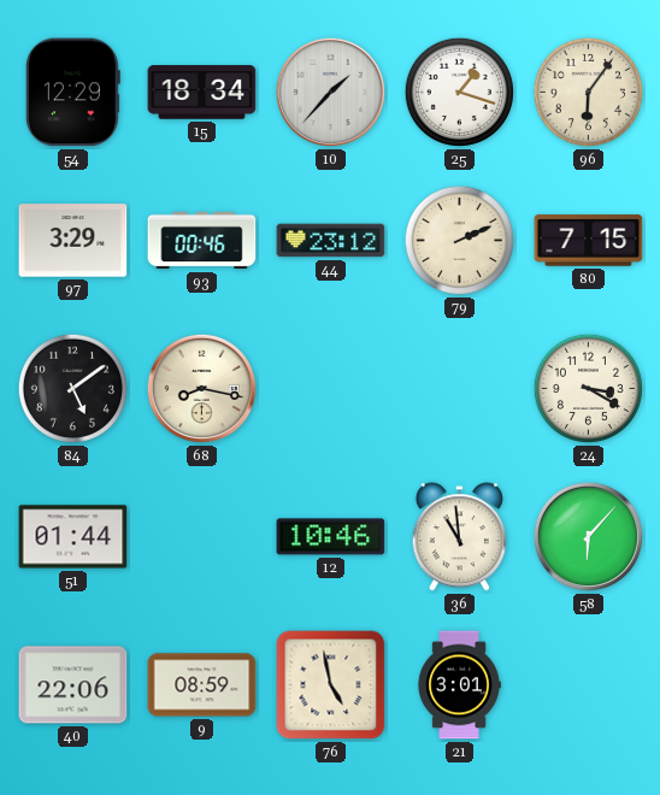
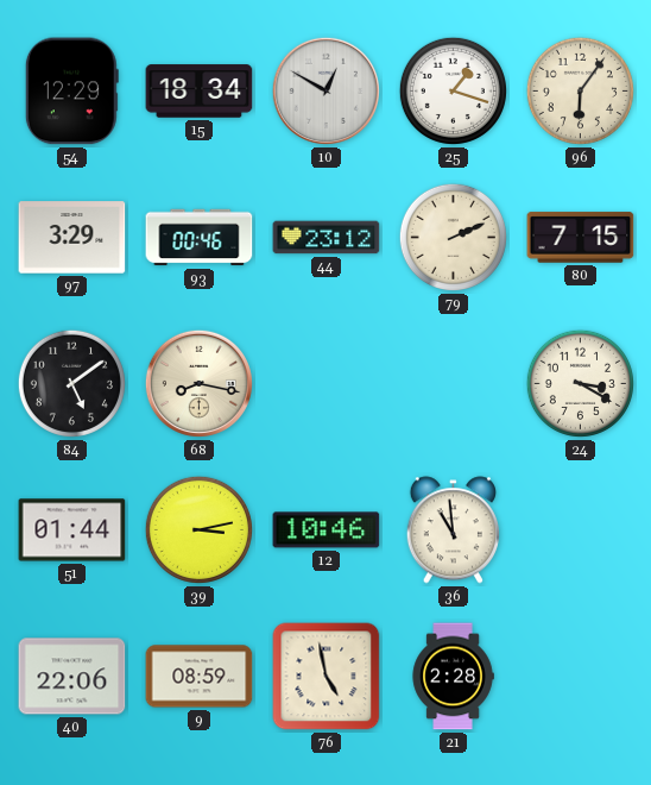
10: 1:37 -> 12:50 (325, 90)
39: none -> 3:13 (198, 529)
58: 6:07 -> none (588, 536)
21: 3:01 -> 2:28 (453, 677)
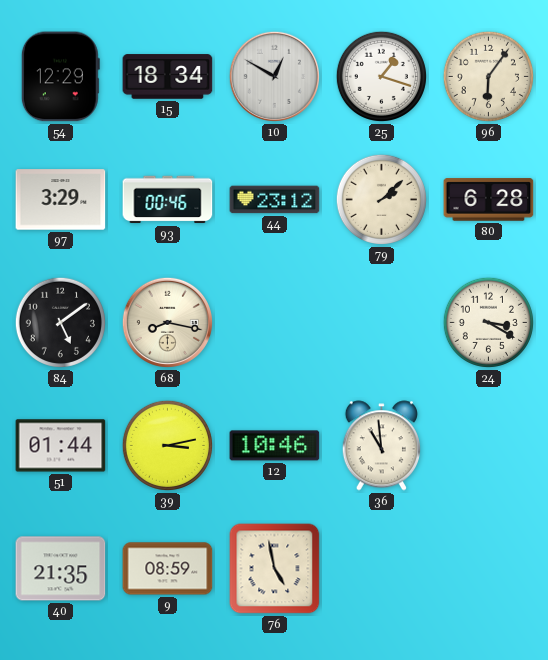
79: 2:11 -> 2:08 (381, 199)
80: 7:15 -> 6:28 (489, 200)
40: 22:06 -> 21:35 (61, 569)
21: 2:28 -> none (453, 677)
